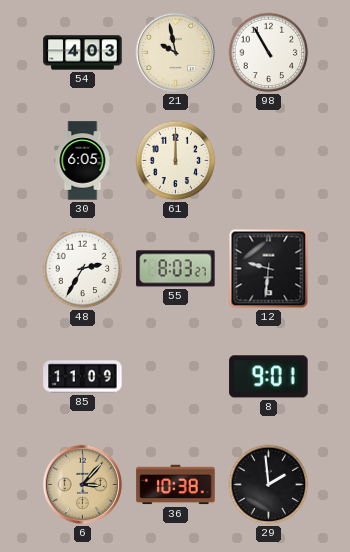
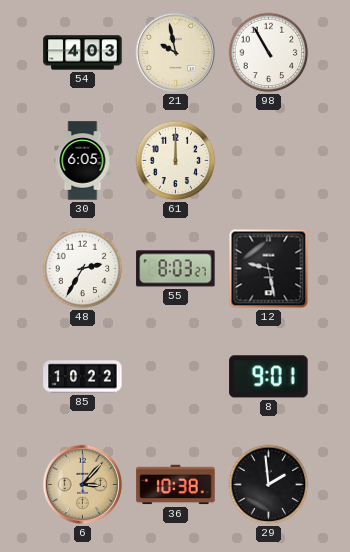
12: 9:31 -> 9:28 (269, 269)
85: 11:09 -> 10:22 (83, 377)
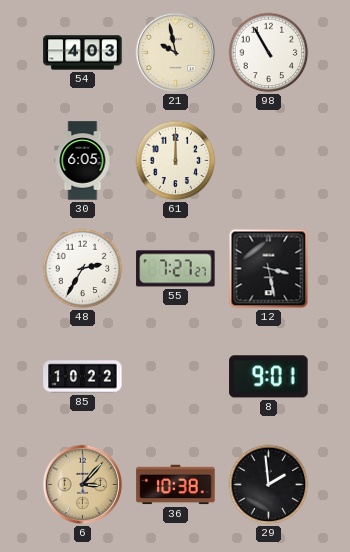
55: 8:03 -> 7:27 (176, 269)
12: 9:28 -> 3:28 (269, 269)
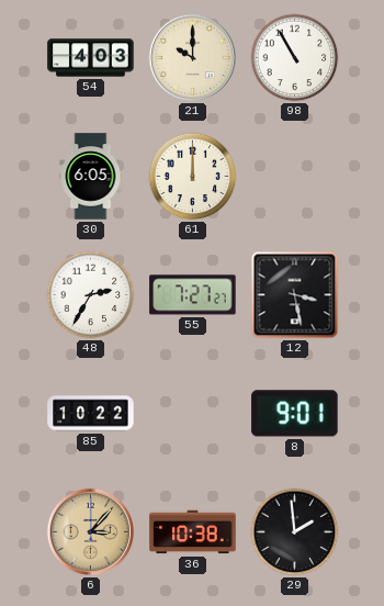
21: 9:58 -> 10:00 (193, 58)
